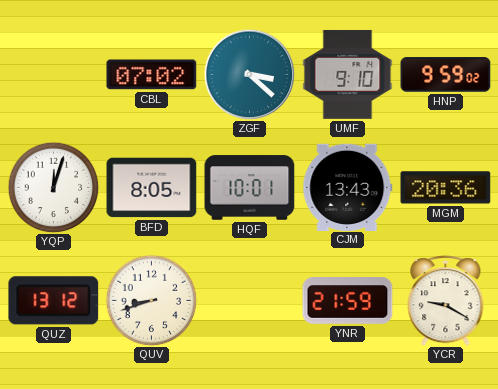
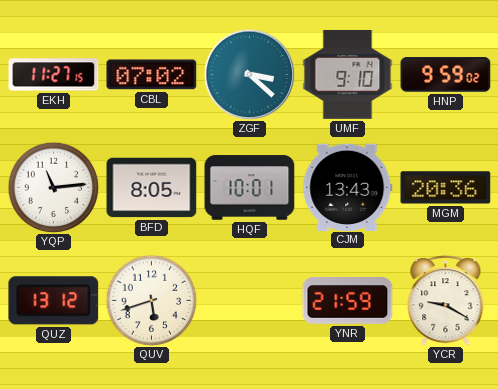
EKH: none -> 11:27 (54, 75)
YQP: 12:03 -> 11:14 (53, 187)
QUV: 8:42 -> 5:42 (151, 300)
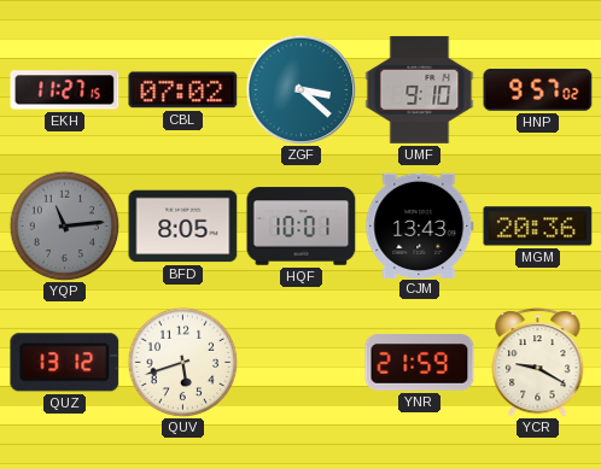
HNP: 9:59 -> 9:57 (538, 90)
YQP dial: white -> grey (64, 225)
